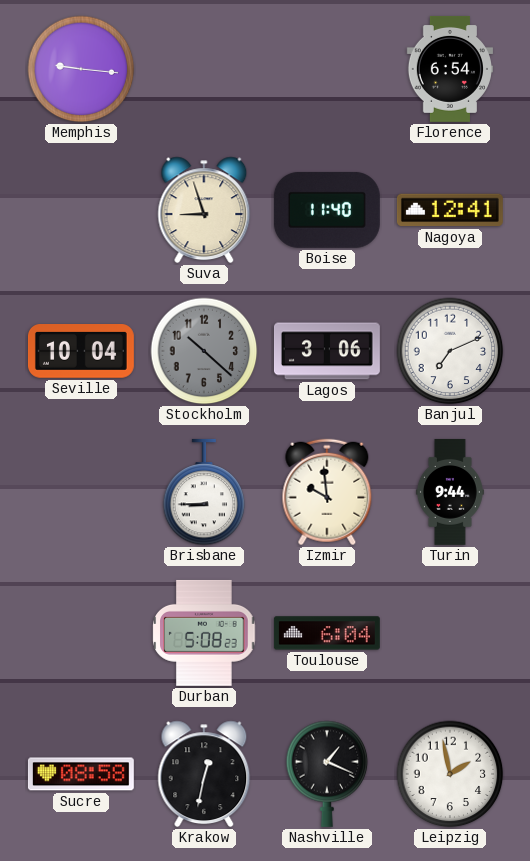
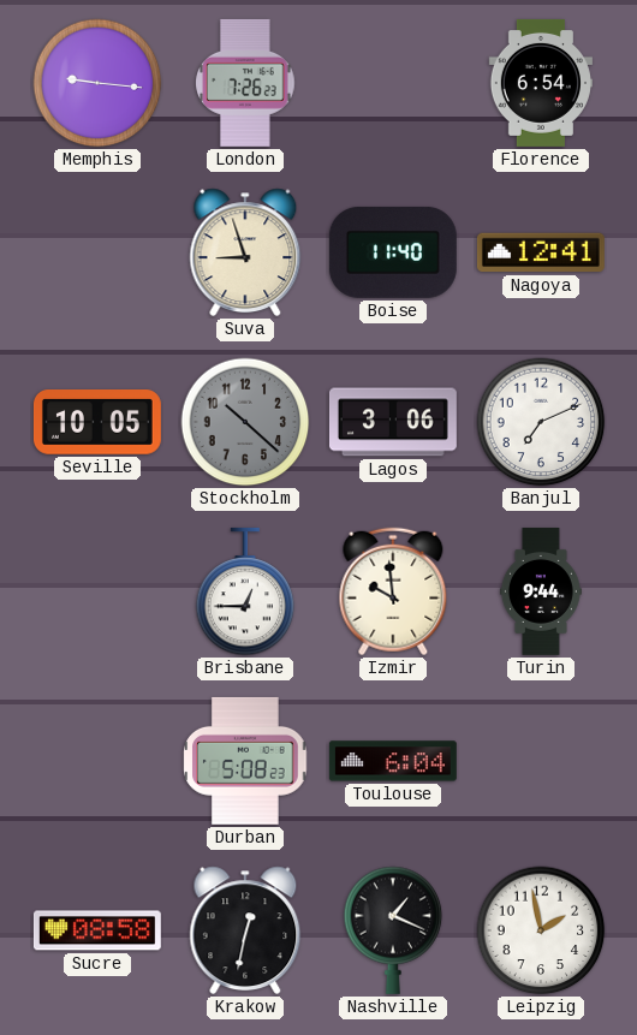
London: none -> 7:26 (245, 83)
Seville: 10:04 -> 10:05 (97, 423)
Brisbane: 8:45 -> 12:45 (245, 591)
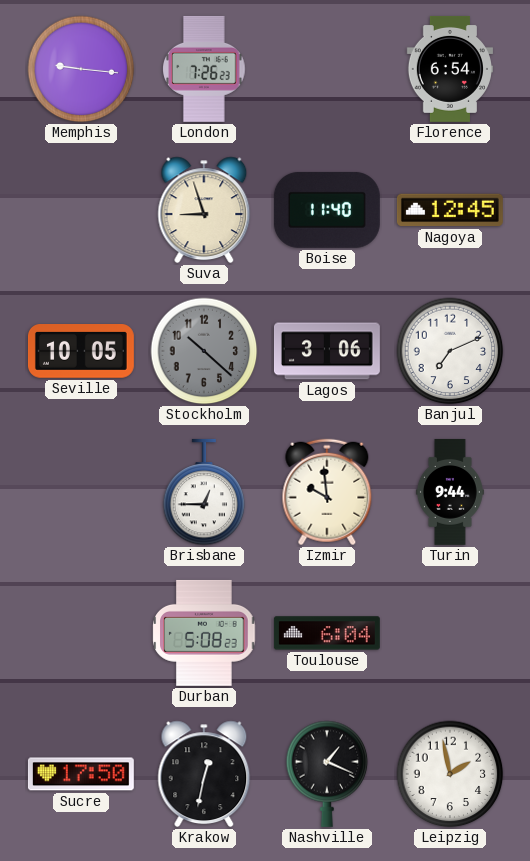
Nagoya: 12:41 -> 12:45 (450, 210)
Sucre: 08:58 -> 17:50 (81, 774)
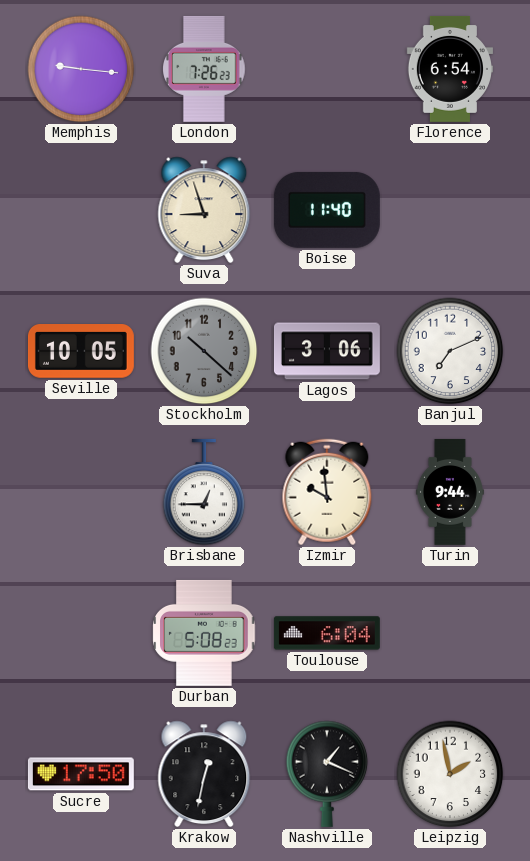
Nagoya: 12:45 -> none (450, 210)
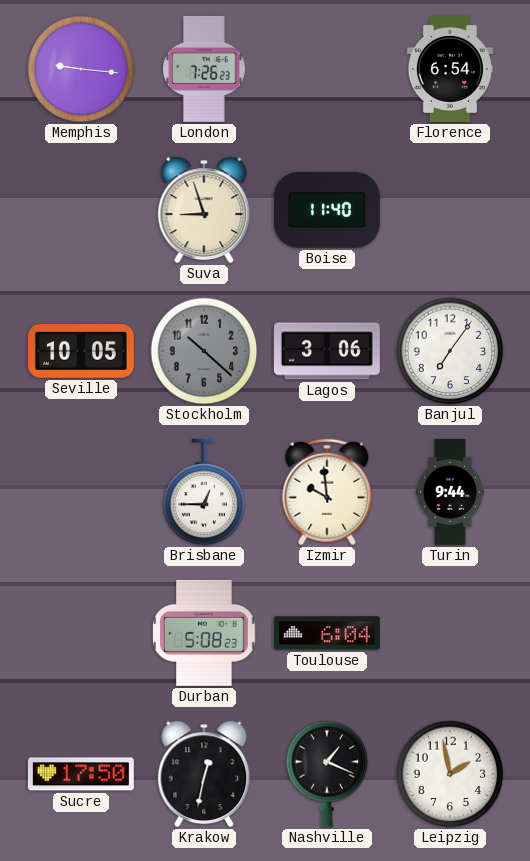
Banjul: 7:11 -> 7:06 (450, 351)
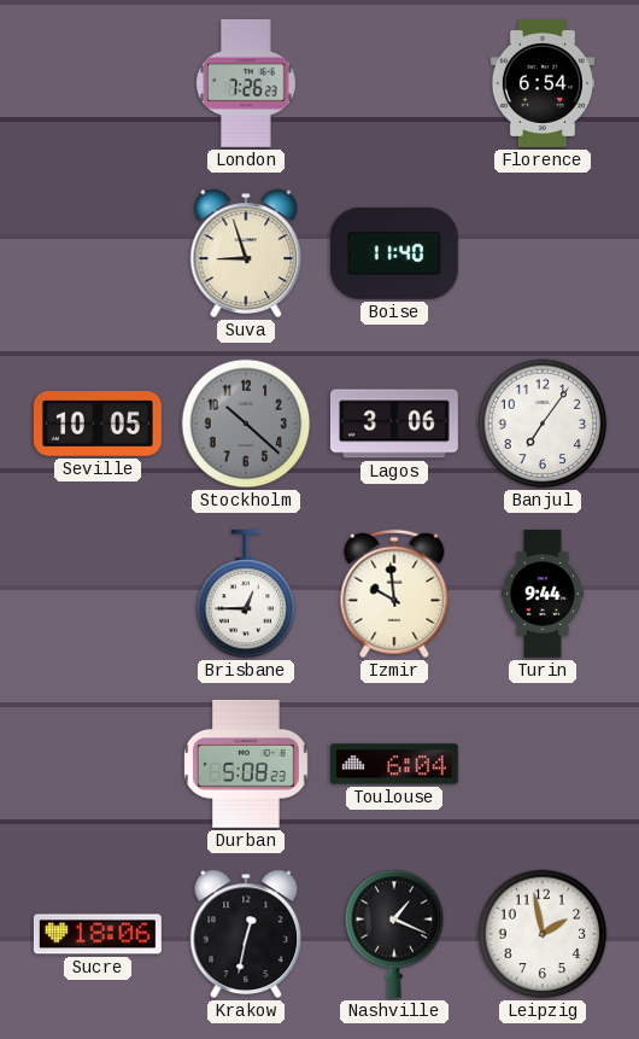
Memphis: 9:16 -> none (81, 69)
Sucre: 17:50 -> 18:06 (98, 934)
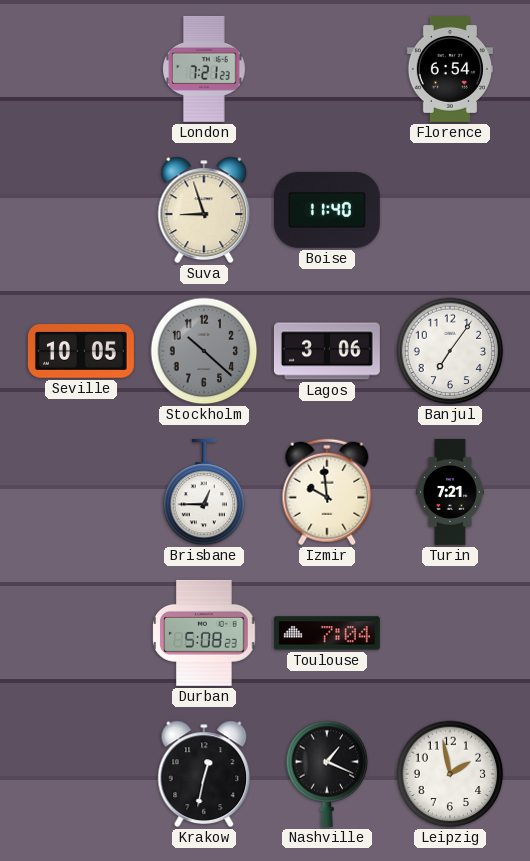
London: 7:26 -> 7:21 (204, 69)
Turin: 9:44 -> 7:21 (450, 492)
Toulouse: 6:04 -> 7:04 (327, 633)
Sucre: 18:06 -> none (98, 934)
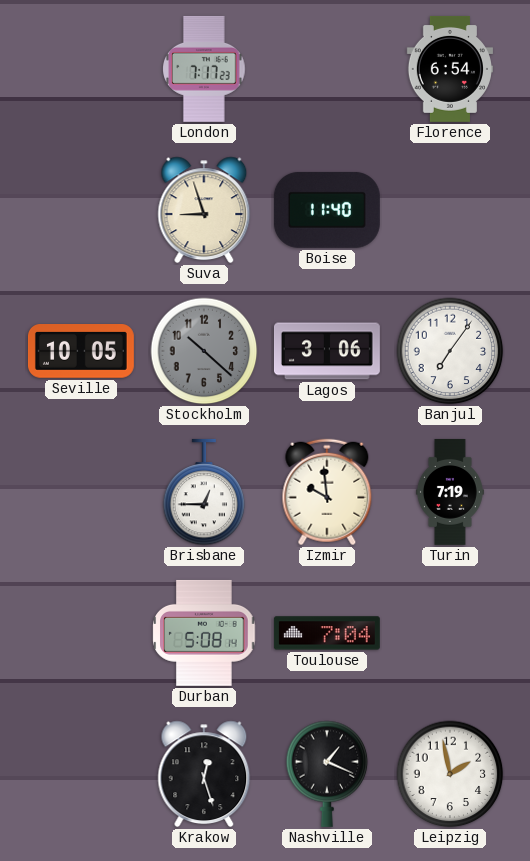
London: 7:21 -> 7:17 (204, 69)
Turin: 7:21 -> 7:19 (450, 492)
Durban: 5:08:23 -> 5:08:14 (204, 633)
Krakow: 12:32 -> 12:27 (204, 774)
